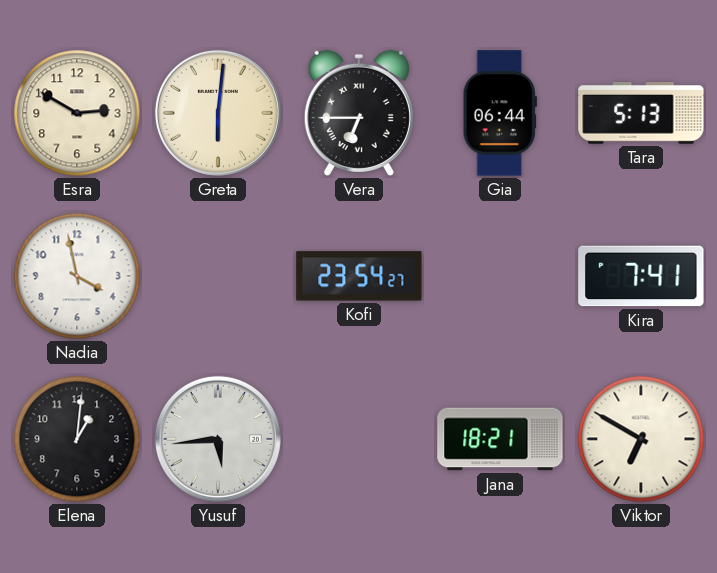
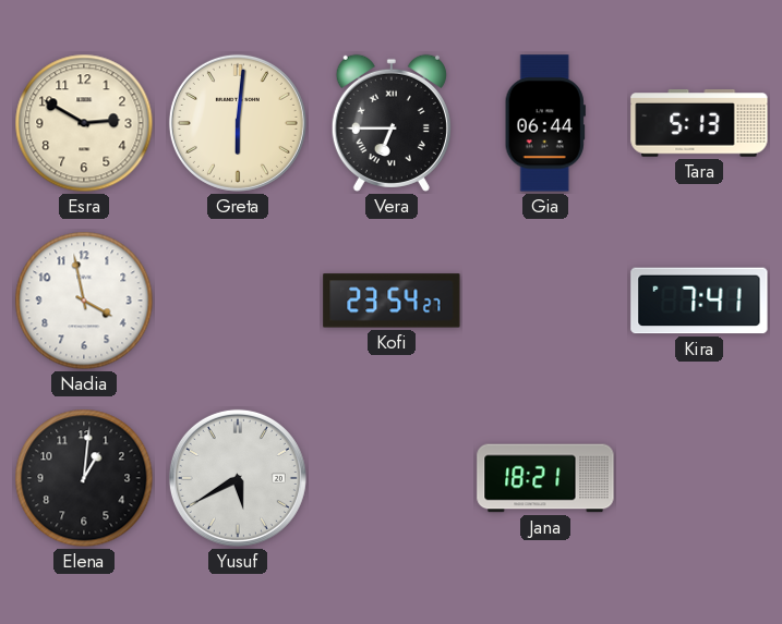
Yusuf: 5:44 -> 5:40 (238, 478)
Viktor: 6:50 -> none (641, 439)
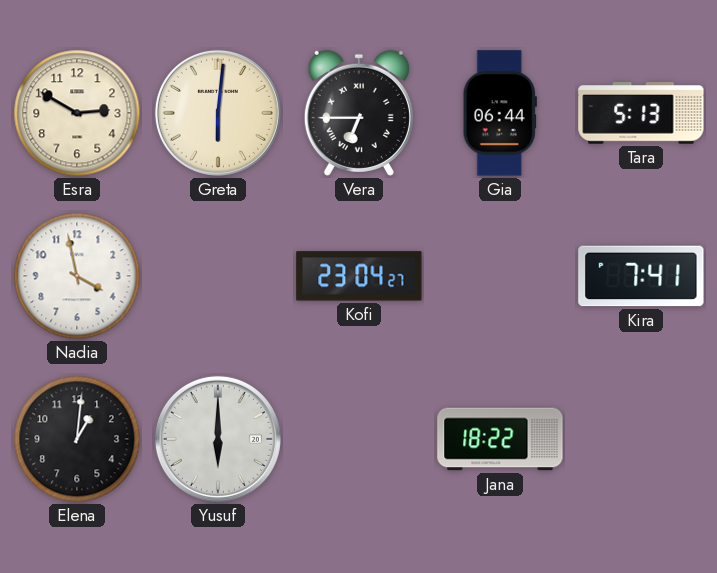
Kofi: 23:54 -> 23:04 (359, 276)
Yusuf: 5:40 -> 6:00 (218, 439)
Jana: 18:21 -> 18:22 (500, 439)
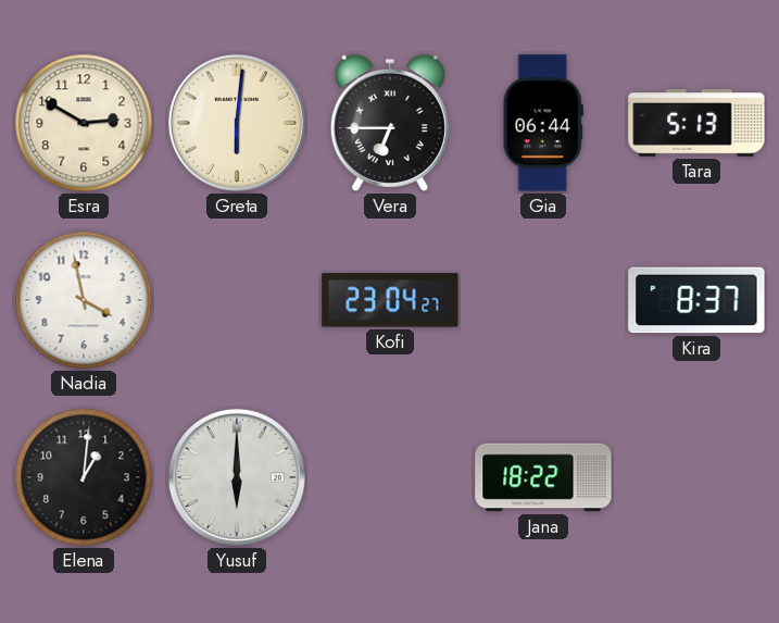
Kira: 7:41 -> 8:37 (696, 300)
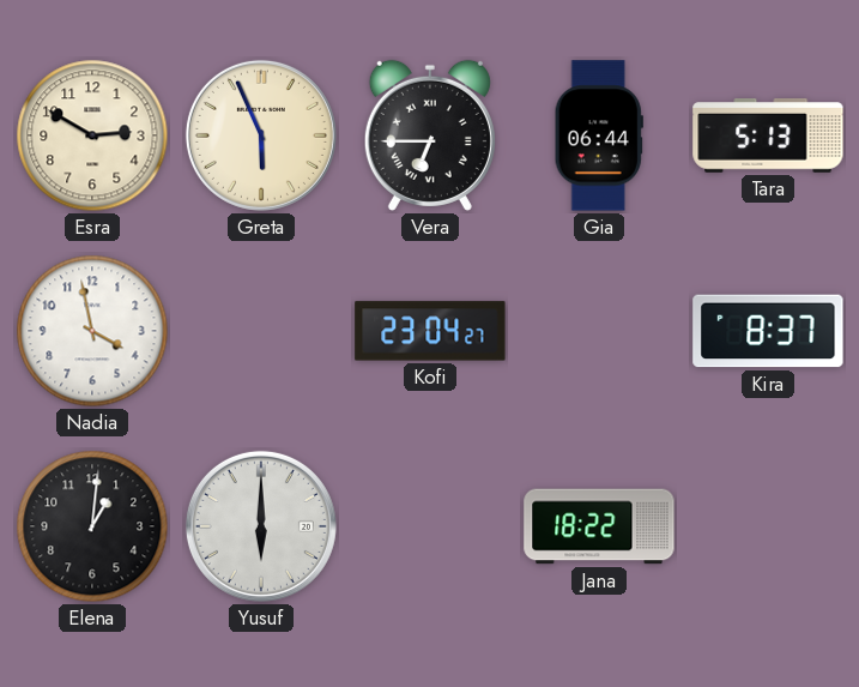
Greta: 6:01 -> 5:56 (261, 135)
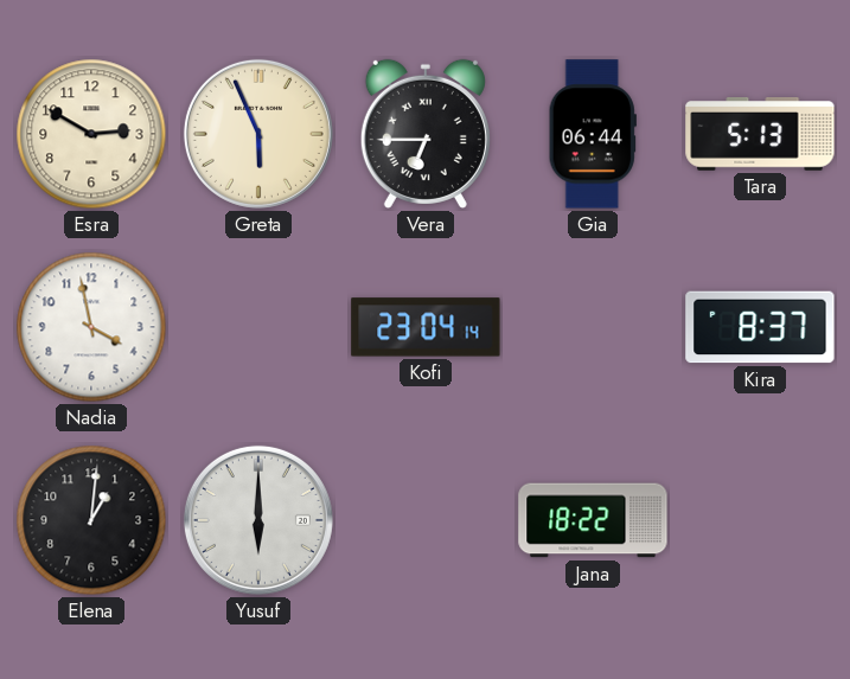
Kofi: 23:04:27 -> 23:04:14 (426, 327)
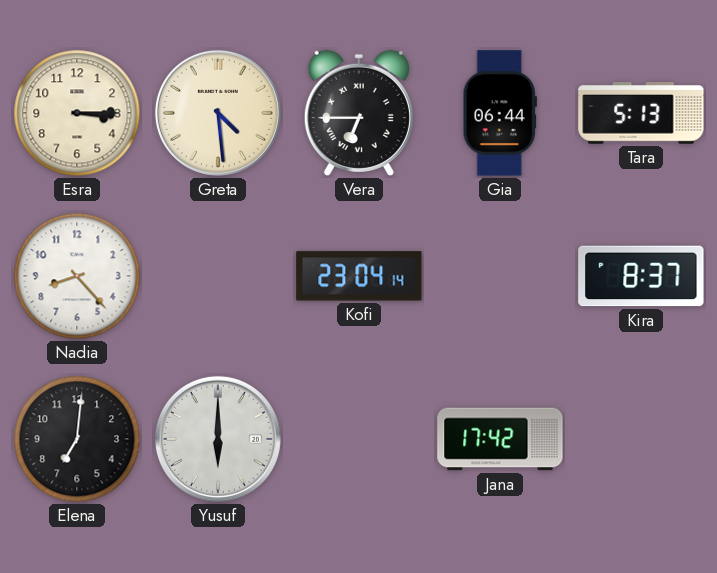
Esra: 2:50 -> 3:15 (77, 113)
Greta: 5:56 -> 4:29 (218, 113)
Nadia: 3:58 -> 8:23 (77, 276)
Elena: 1:01 -> 7:01 (77, 439)
Jana: 18:22 -> 17:42 (500, 439)
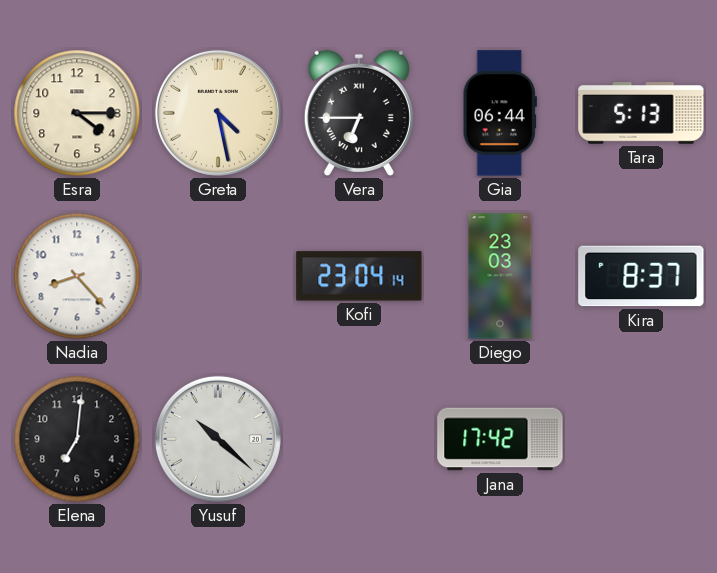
Esra: 3:15 -> 4:15 (77, 113)
Greta: 4:29 -> 4:28 (218, 113)
Diego: none -> 23:03 (500, 276)
Yusuf: 6:00 -> 10:22 (218, 439)
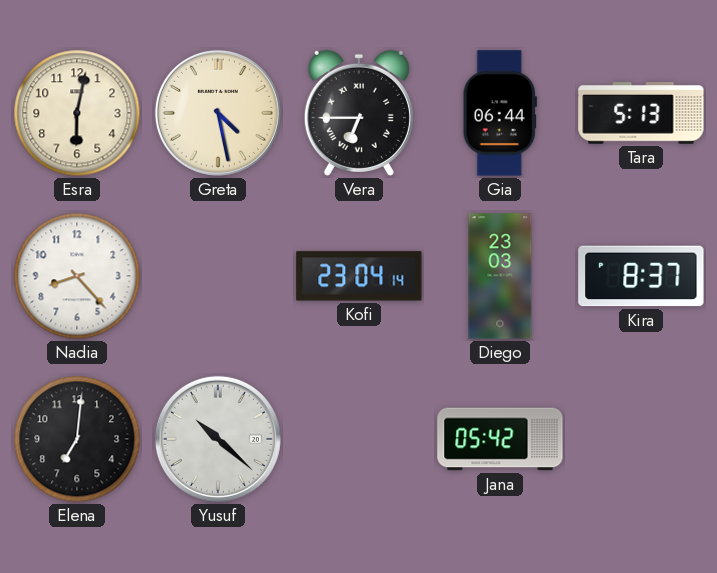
Esra: 4:15 -> 6:02 (77, 113)
Jana: 17:42 -> 05:42 (500, 439)
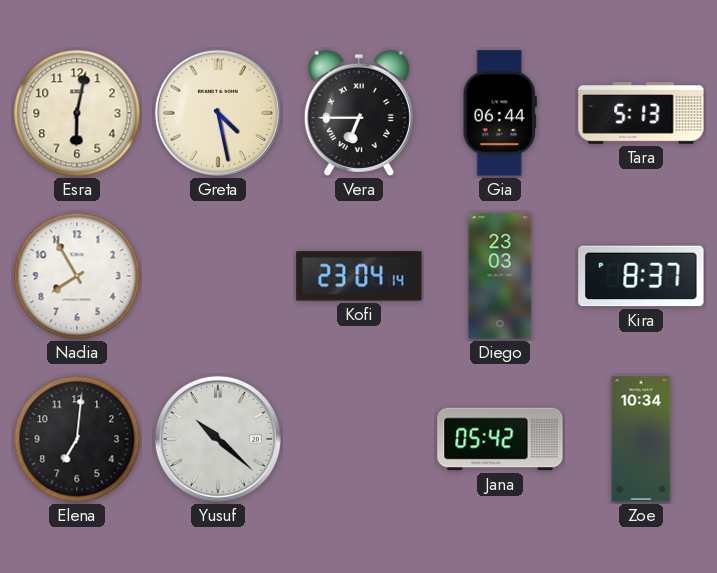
Nadia: 8:23 -> 7:55 (77, 276)
Zoe: none -> 10:34 (641, 439)
